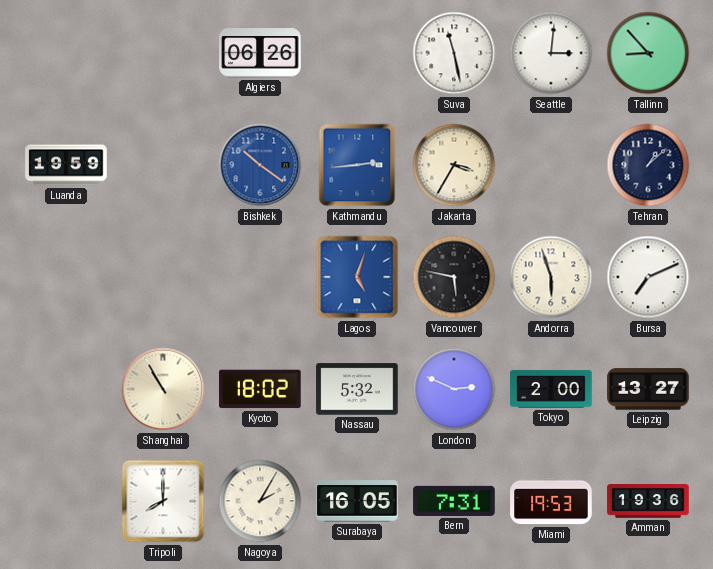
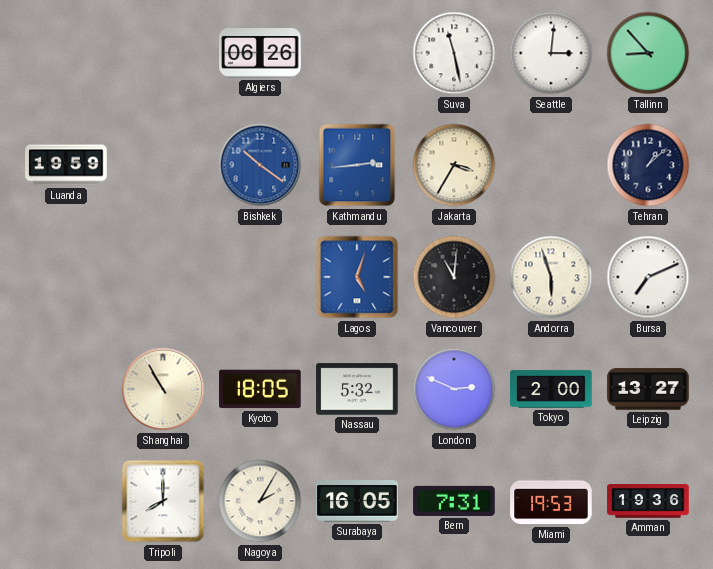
Vancouver: 5:47 -> 11:01 (454, 277)
Kyoto: 18:02 -> 18:05 (260, 389)
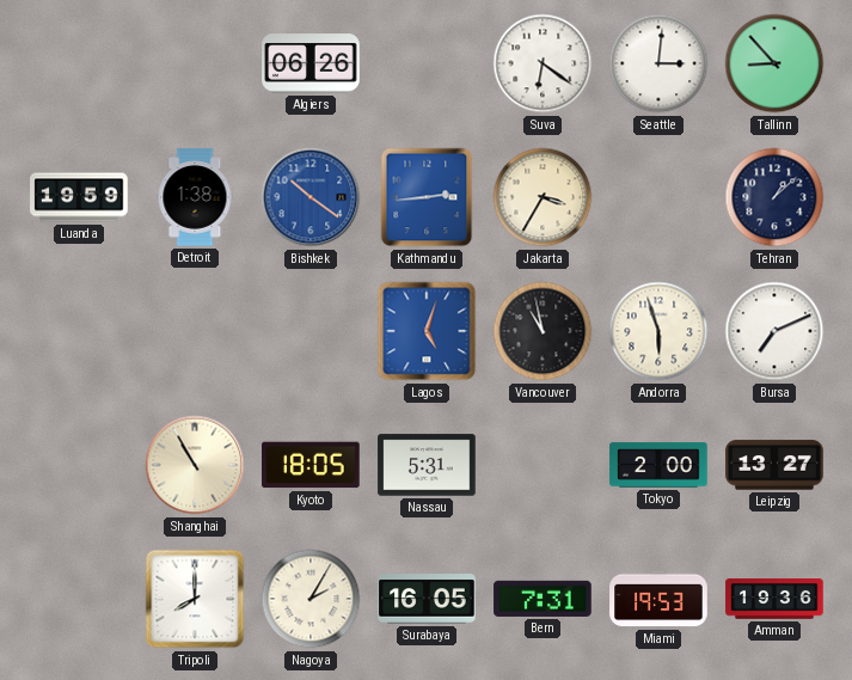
Suva: 11:28 -> 6:21 (543, 63)
Detroit: none -> 1:38 (195, 197)
Vancouver: 11:01 -> 10:58 (543, 331)
Nassau: 5:32 -> 5:31 (427, 465)
London: 2:49 -> none (454, 389)
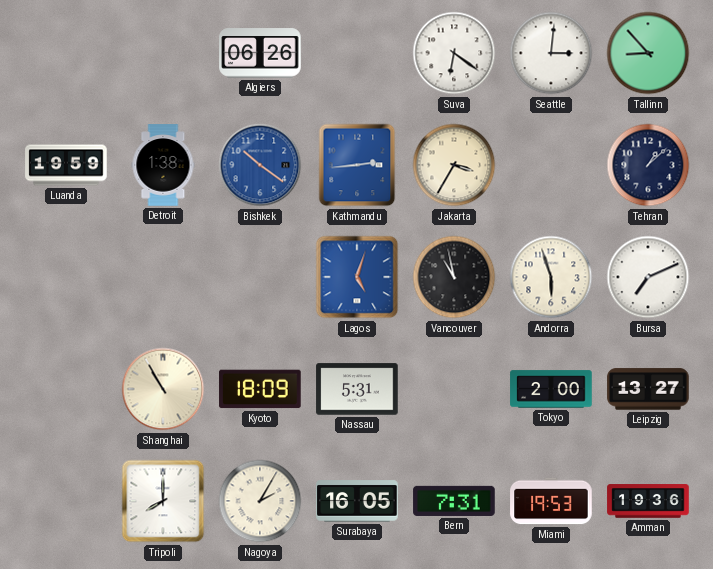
Kyoto: 18:05 -> 18:09 (260, 389)
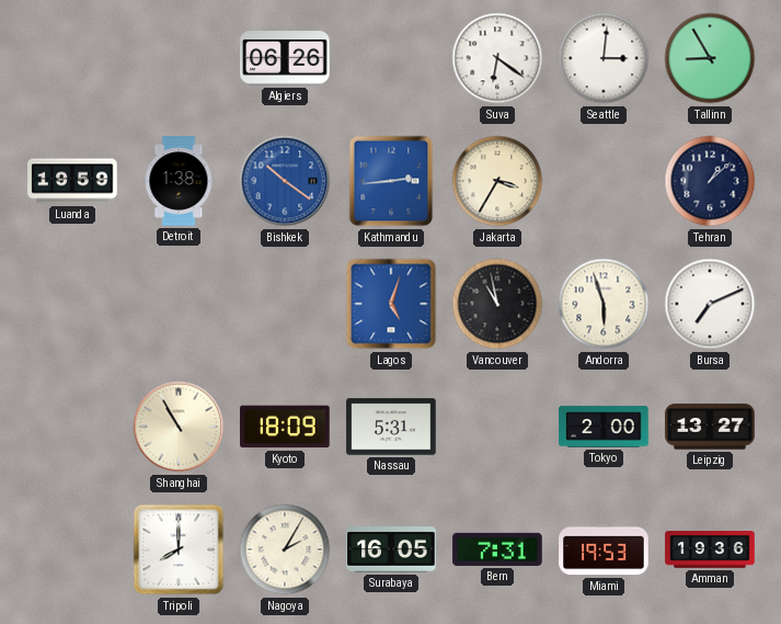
Tallinn: 8:53 -> 8:55 (710, 58)
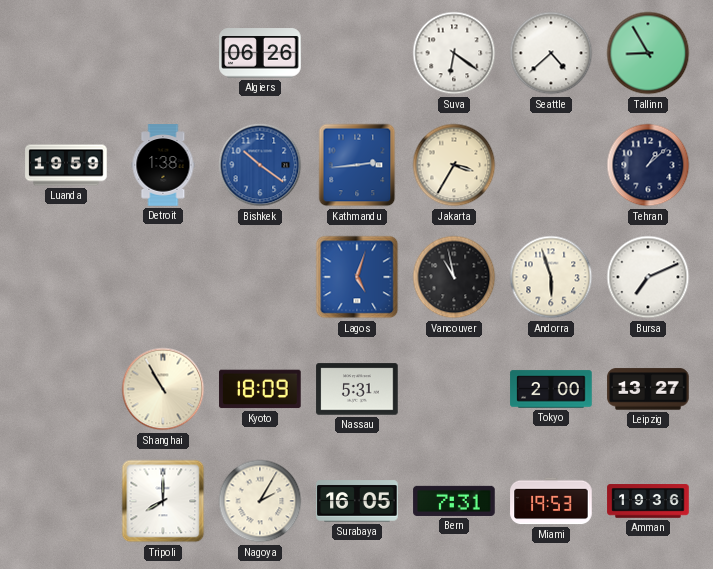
Seattle: 3:01 -> 4:38 (551, 53)
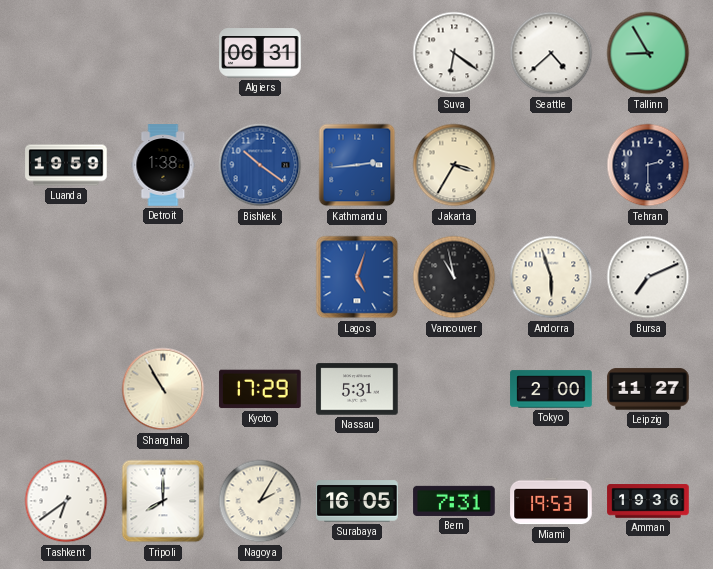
Algiers: 06:26 -> 06:31 (260, 53)
Tehran: 1:08 -> 2:30 (648, 165)
Kyoto: 18:09 -> 17:29 (260, 389)
Leipzig: 13:27 -> 11:27 (648, 389)
Tashkent: none -> 6:39 (66, 501)
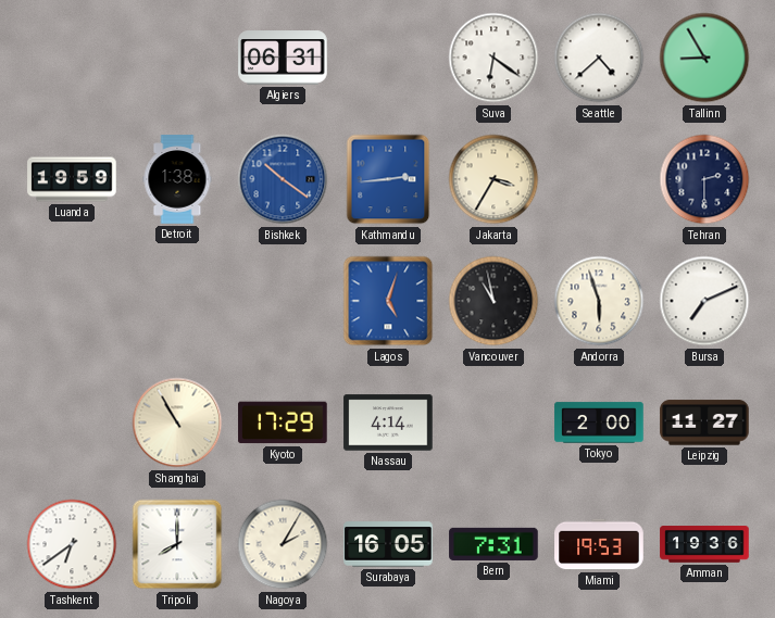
Nassau: 5:31 -> 4:14 (388, 422)
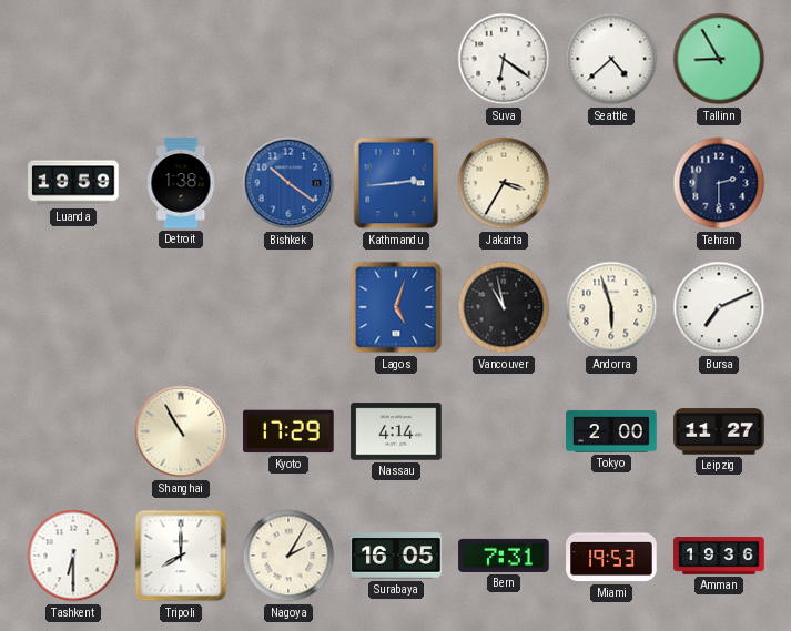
Algiers: 06:31 -> none (283, 58)
Tashkent: 6:39 -> 6:30 (73, 556)
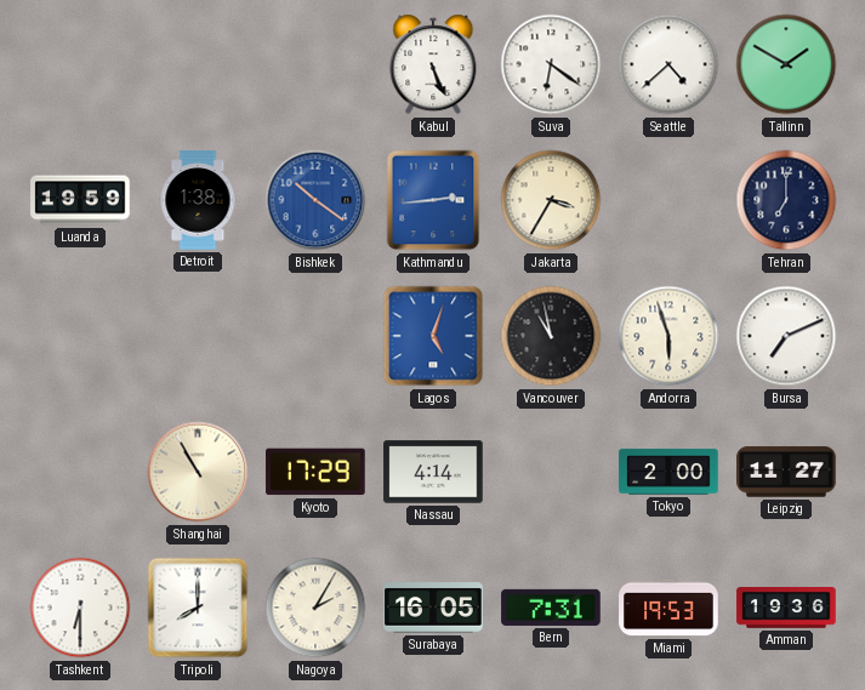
Kabul: none -> 5:26 (433, 64)
Tallinn: 8:55 -> 1:50 (786, 64)
Tehran: 2:30 -> 7:00 (786, 200)
